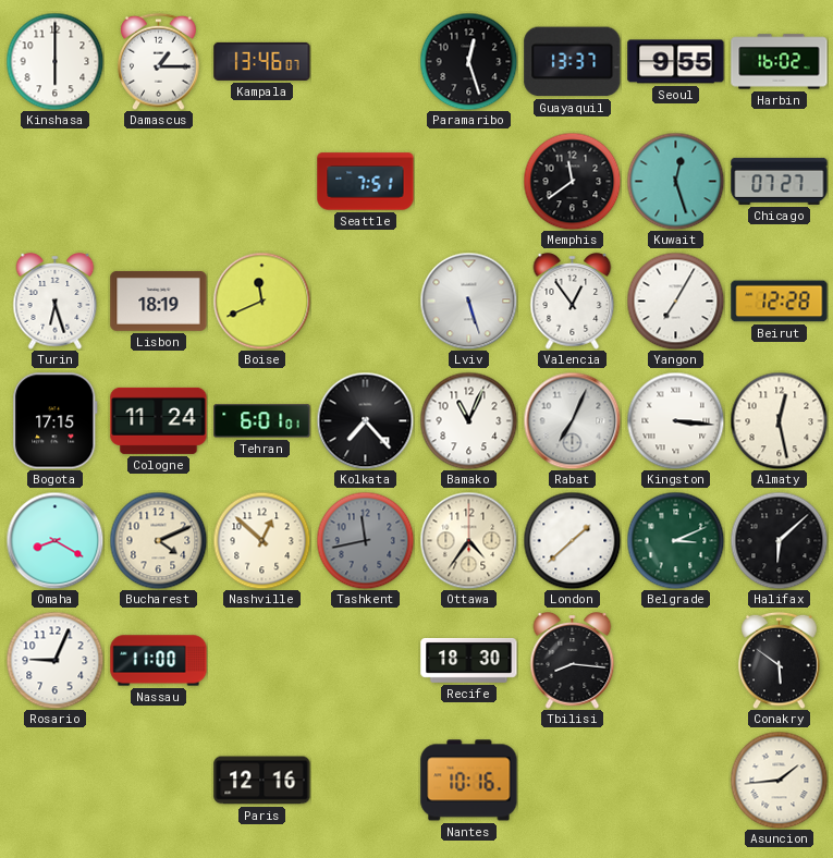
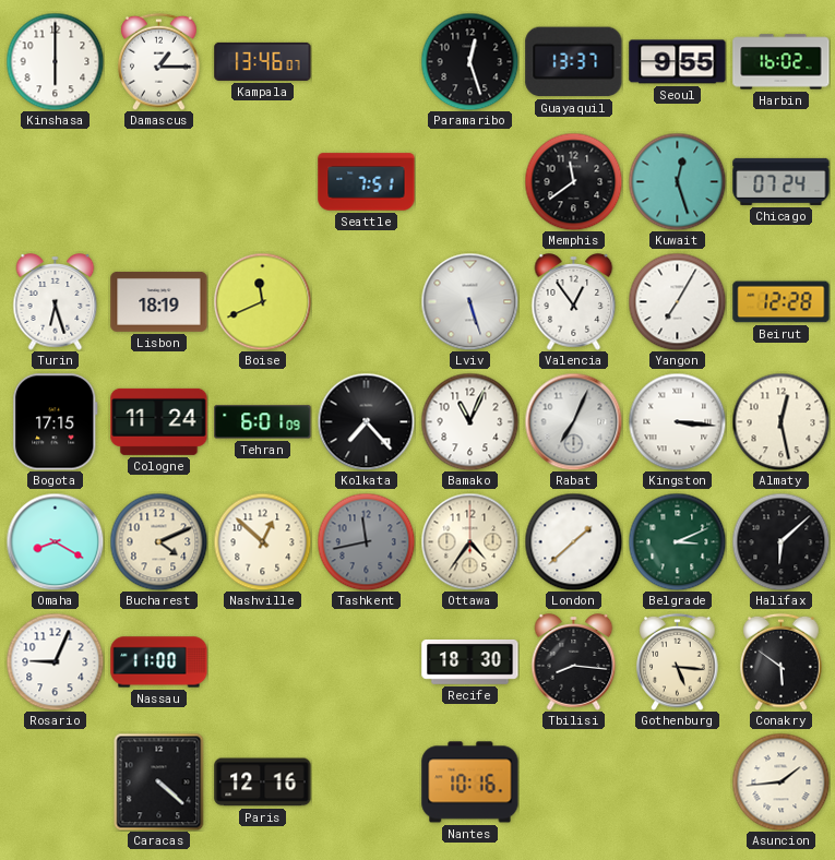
Chicago: 07:27 -> 07:24 (782, 181)
Tehran: 6:01:01 -> 6:01:09 (263, 422)
Gothenburg: none -> 5:16 (678, 661)
Caracas: none -> 4:22 (159, 781)
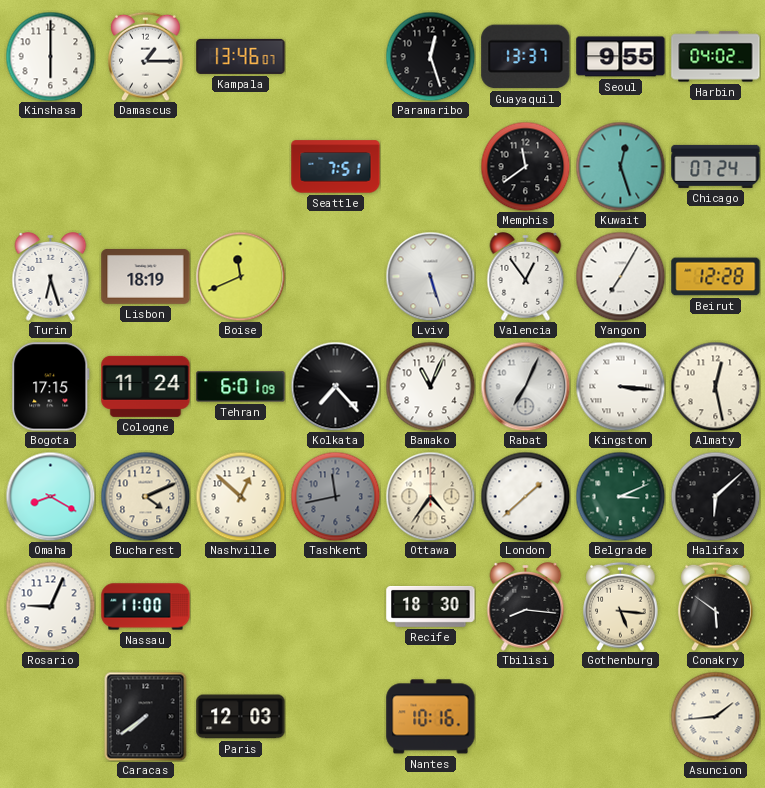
Harbin: 16:02 -> 04:02 (716, 57)
Caracas: 4:22 -> 7:39 (146, 716)
Paris: 12:16 -> 12:03 (241, 717)
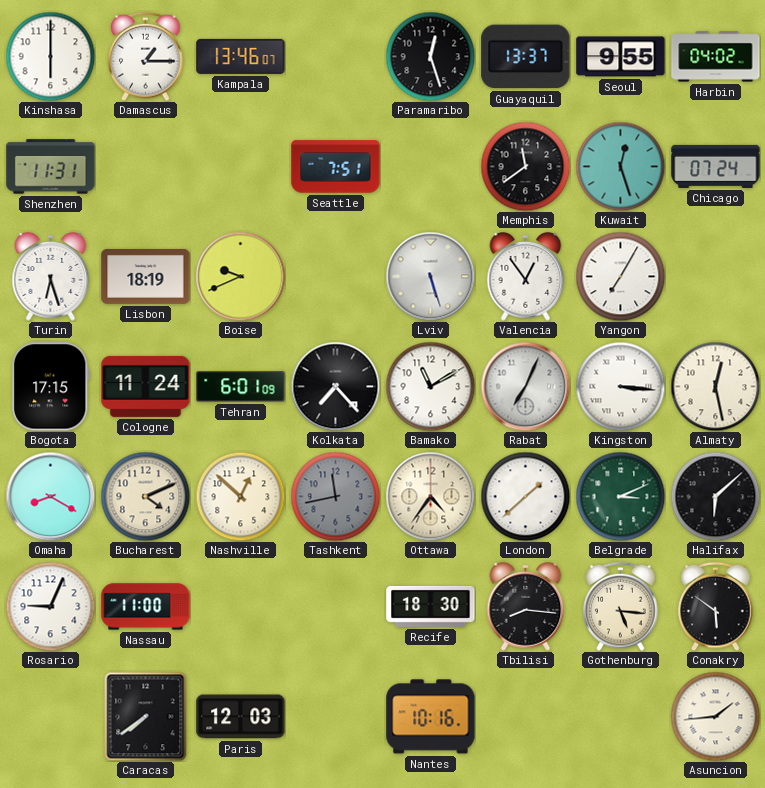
Shenzhen: none -> 11:31 (51, 167)
Boise: 11:41 -> 9:41 (240, 276)
Beirut: 12:28 -> none (716, 277)
Bamako: 11:04 -> 11:10 (430, 386)
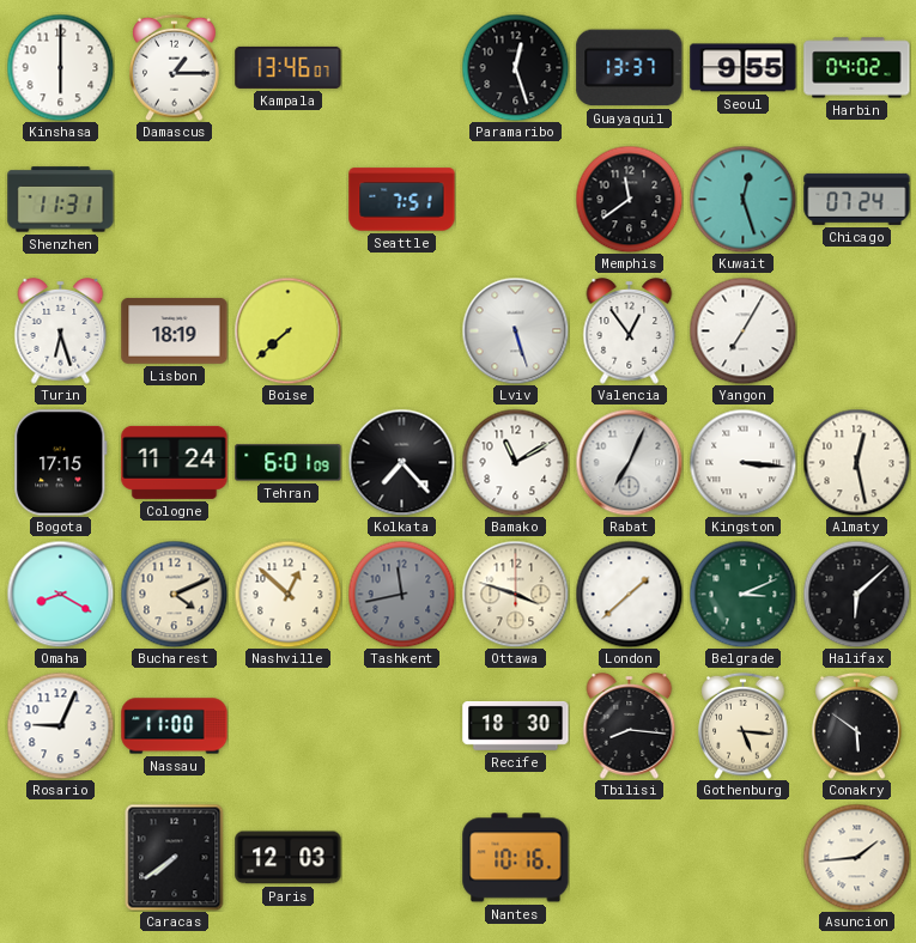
Boise: 9:41 -> 7:38 (287, 330)
Ottawa: 4:36 -> 3:48 (515, 594)
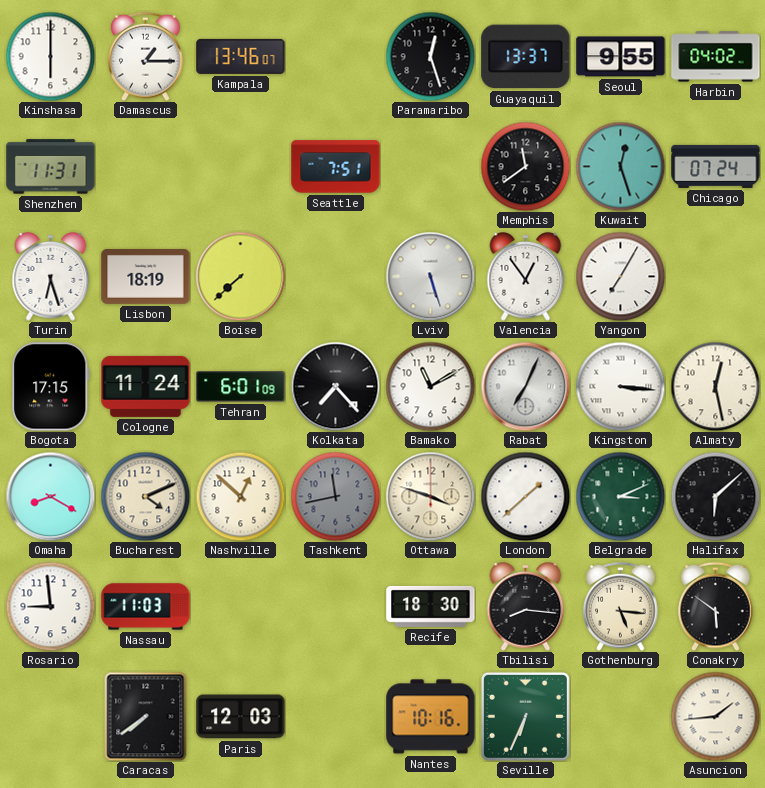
Rosario: 9:04 -> 8:59 (50, 606)
Nassau: 11:00 -> 11:03 (146, 607)
Seville: none -> 6:34 (525, 716)
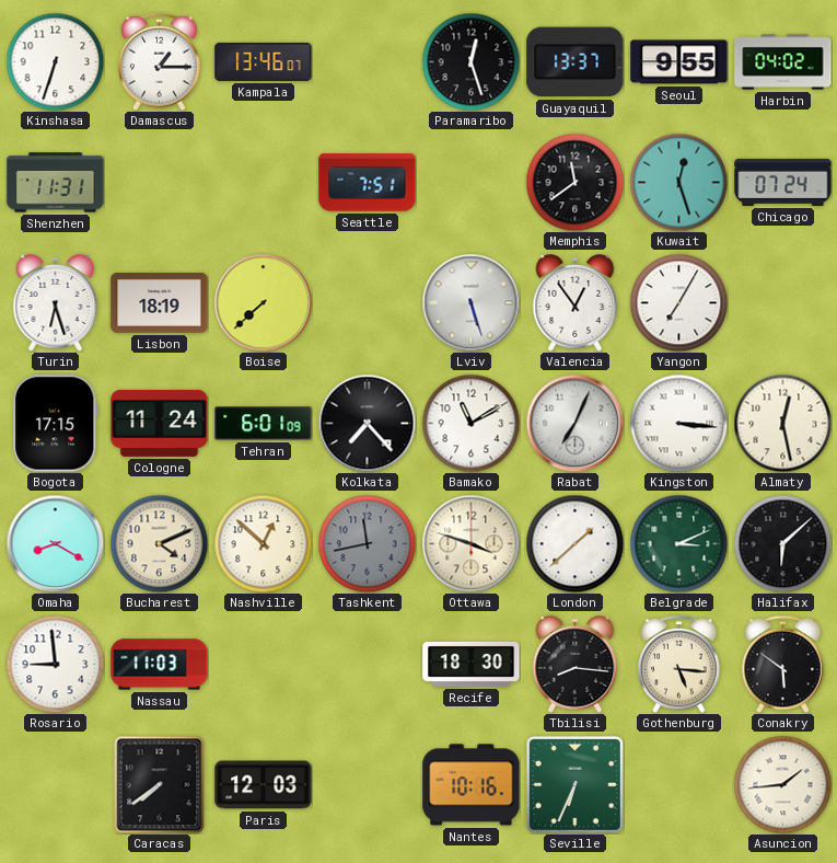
Kinshasa: 6:00 -> 6:33 (55, 61)
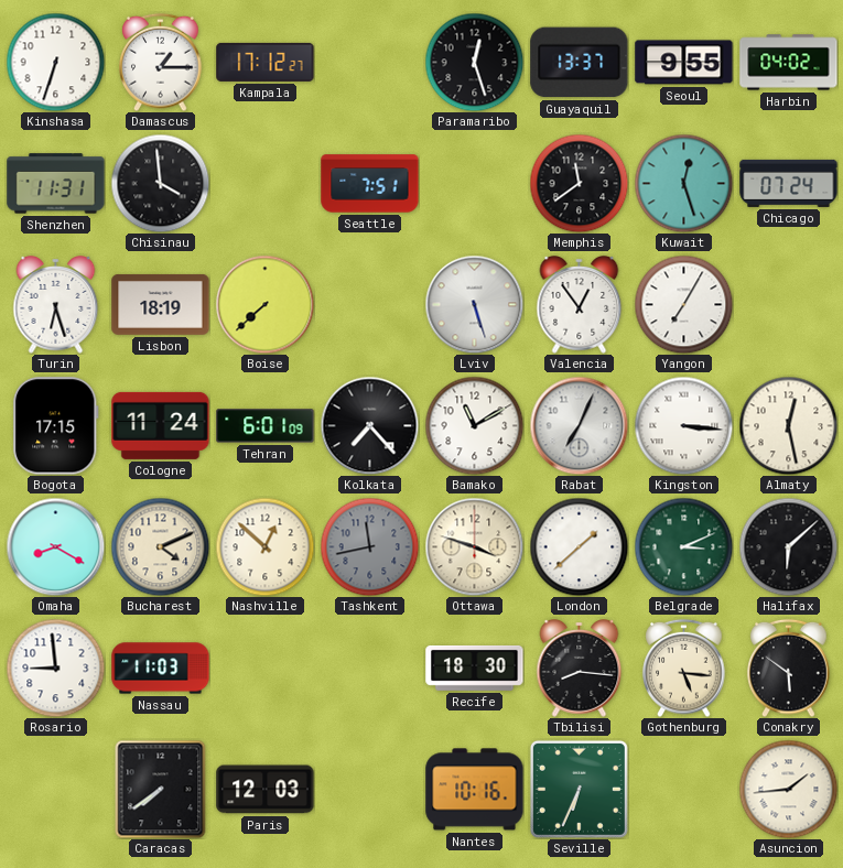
Kampala: 13:46 -> 17:12 (266, 62)
Chisinau: none -> 3:59 (160, 183)
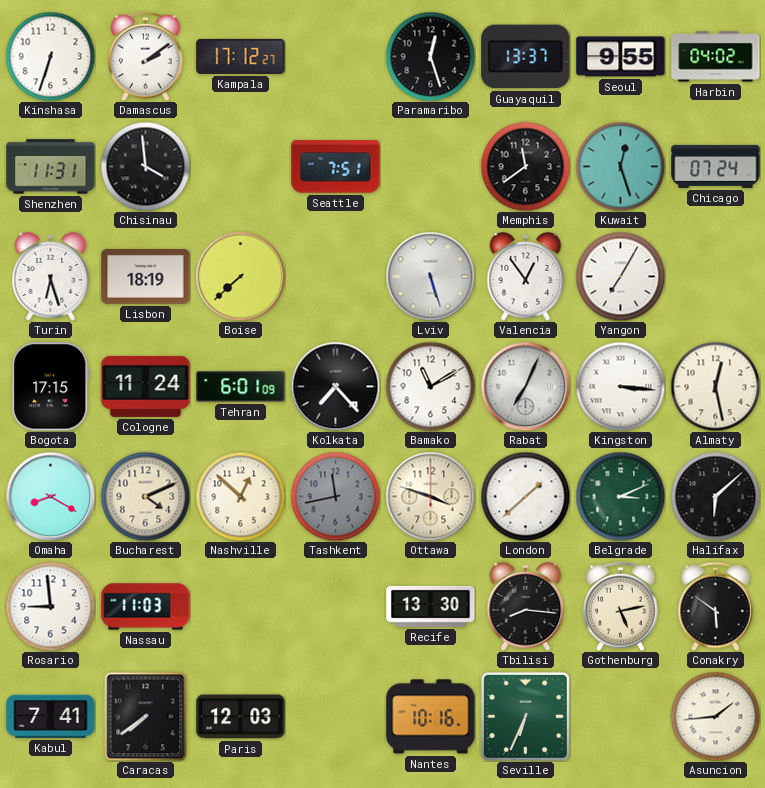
Damascus: 1:15 -> 2:09 (146, 56)
Recife: 18:30 -> 13:30 (431, 606)
Gothenburg: 5:16 -> 5:13 (621, 606)
Kabul: none -> 7:41 (51, 716)
